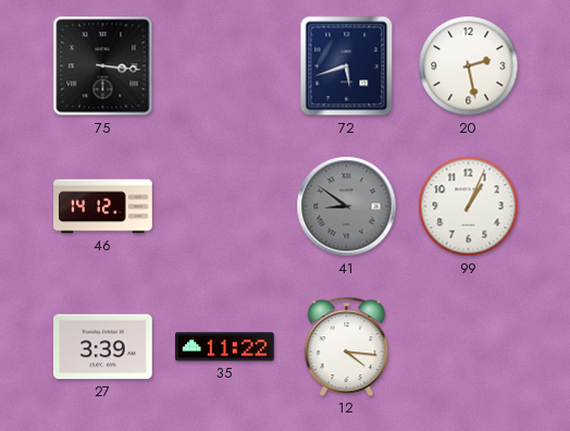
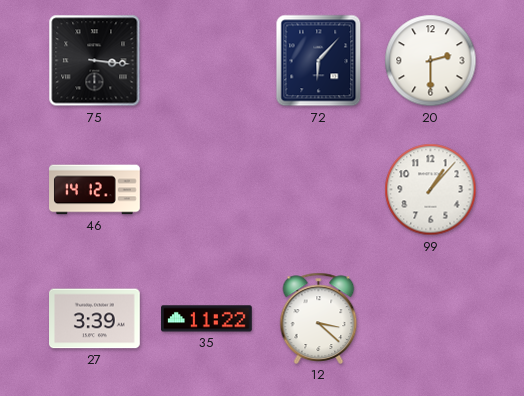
72: 5:42 -> 6:07 (319, 61)
20: 2:28 -> 2:30 (431, 61)
41: 8:51 -> none (347, 207)
99: 1:04 -> 1:07 (431, 190)
12: 4:16 -> 3:22 (319, 318)
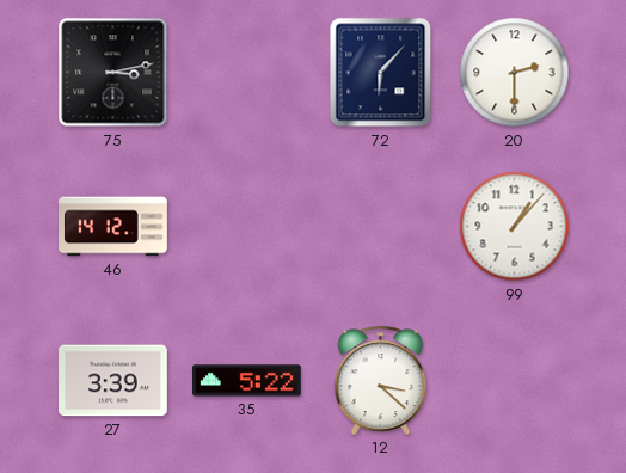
75: 3:16 -> 3:13 (113, 73)
35: 11:22 -> 5:22 (247, 381)
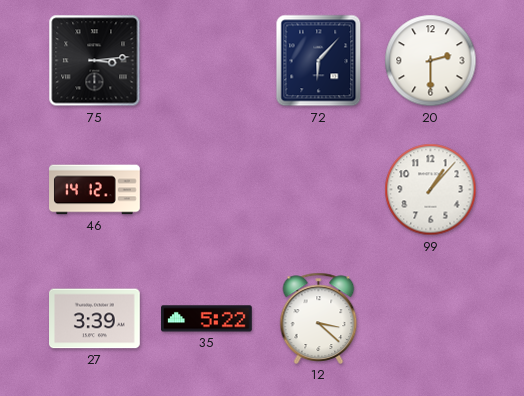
75: 3:13 -> 3:14 (95, 61)
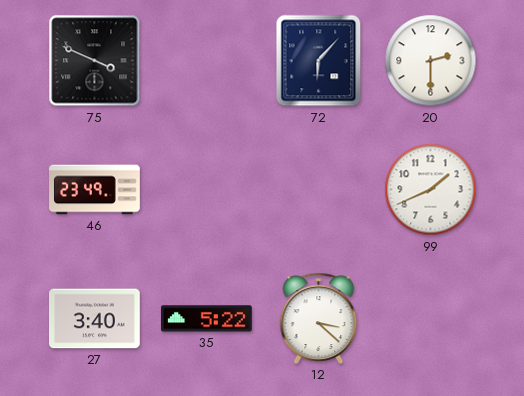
75: 3:14 -> 3:49 (95, 61)
46: 14:12 -> 23:49 (95, 190)
99: 1:07 -> 1:41 (431, 190)
27: 3:39 -> 3:40 (95, 319)
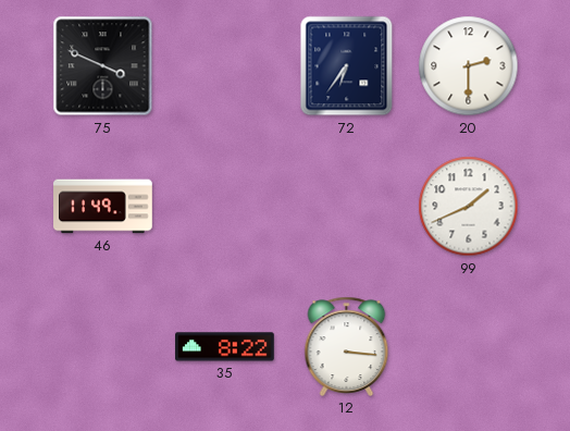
72: 6:07 -> 6:36 (347, 66)
46: 23:49 -> 11:49 (103, 207)
27: 3:40 -> none (95, 319)
35: 5:22 -> 8:22 (225, 347)
12: 3:22 -> 3:16 (347, 346)
